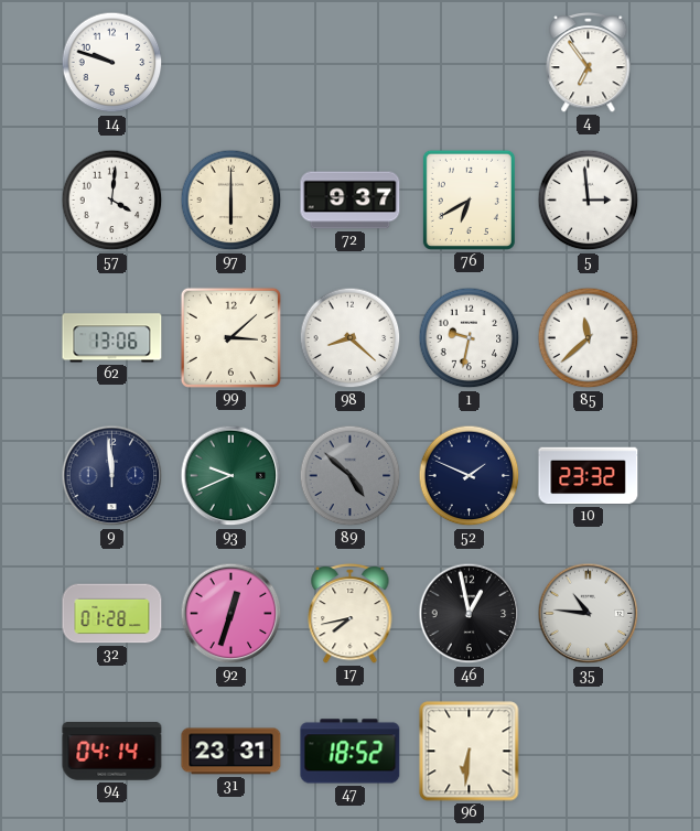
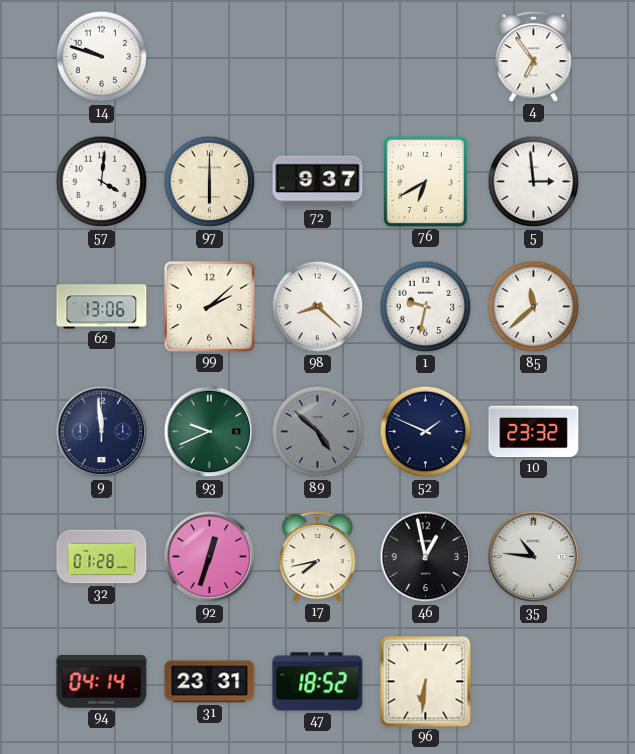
99: 3:08 -> 2:08 (209, 306)
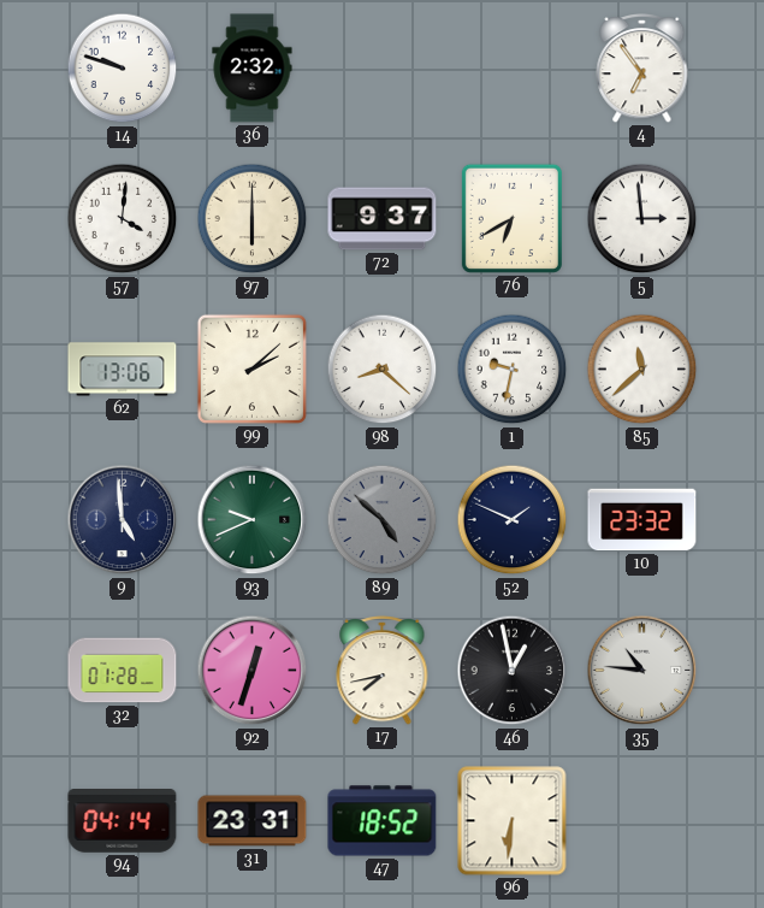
36: none -> 2:32 (253, 69)
9: 11:59 -> 4:59 (123, 520)
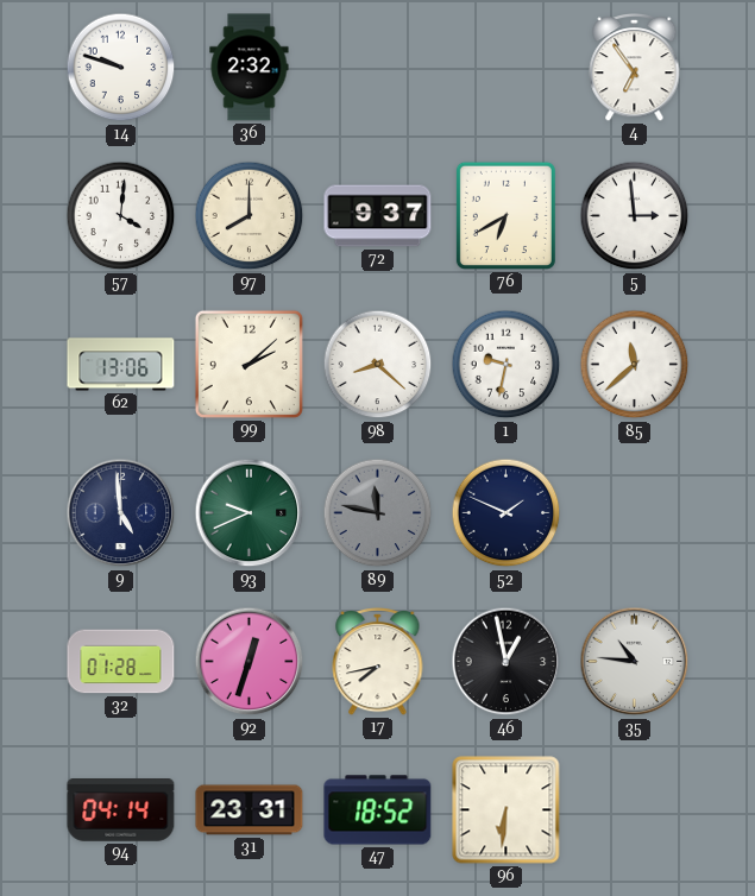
97: 6:00 -> 8:00 (250, 216)
89: 4:52 -> 11:47 (378, 513)
10: 23:32 -> none (642, 520)
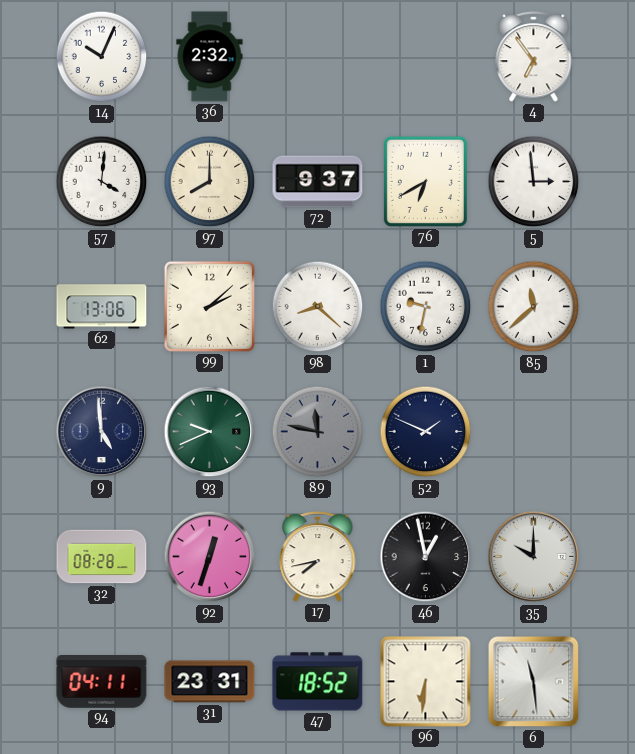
14: 9:48 -> 10:04 (102, 57)
32: 01:28 -> 08:28 (102, 557)
35: 10:46 -> 10:00 (534, 557)
94: 04:14 -> 04:11 (102, 682)
6: none -> 11:29 (534, 682)
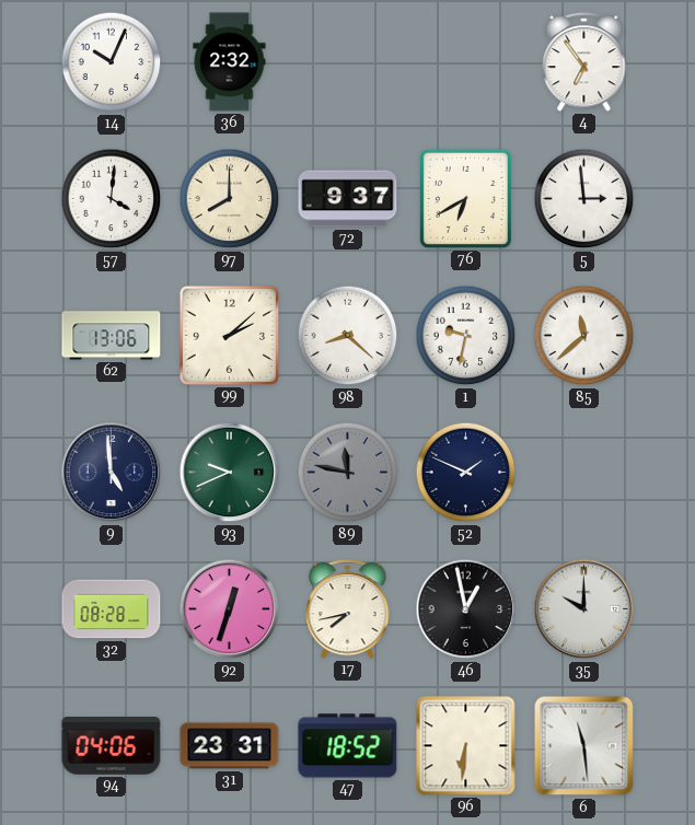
94: 04:11 -> 04:06 (112, 746)
